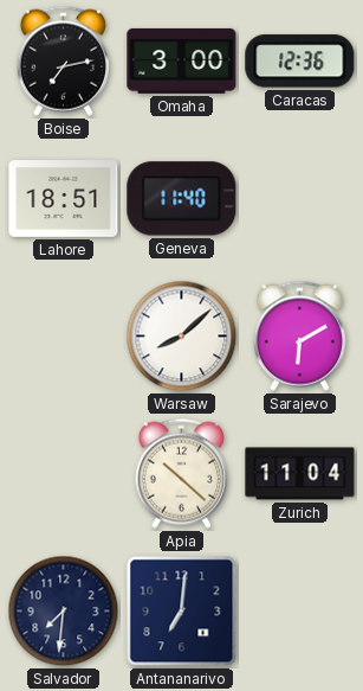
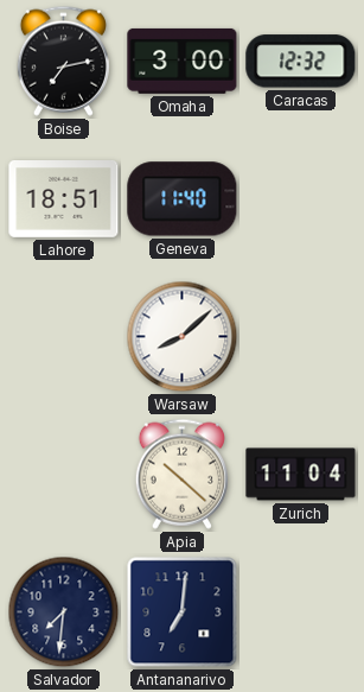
Caracas: 12:36 -> 12:32 (301, 62)
Sarajevo: 6:10 -> none (299, 335)
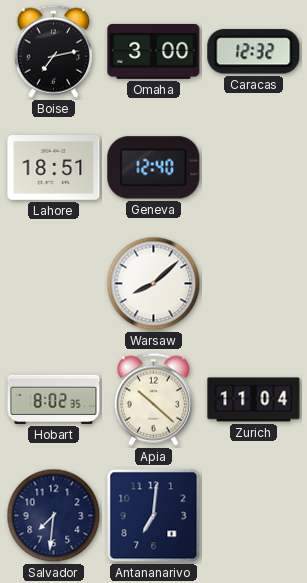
Geneva: 11:40 -> 12:40 (154, 168)
Hobart: none -> 8:02 (54, 399)
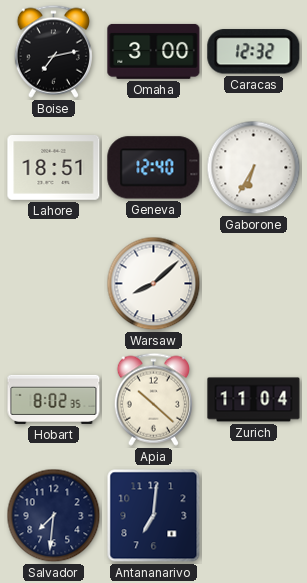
Gaborone: none -> 6:35 (254, 168)
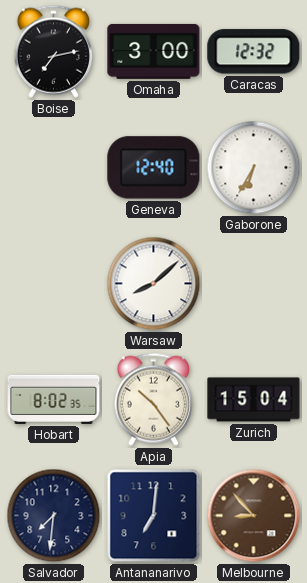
Lahore: 18:51 -> none (54, 168)
Apia: 10:22 -> 10:24 (153, 399)
Zurich: 11:04 -> 15:04 (254, 400)
Melbourne: none -> 8:53 (254, 516)
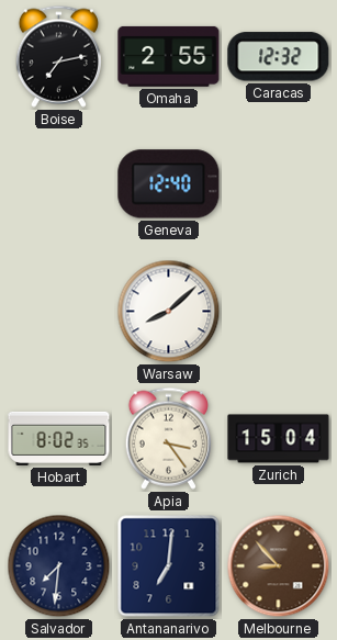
Omaha: 3:00 -> 2:55 (169, 56)
Gaborone: 6:35 -> none (254, 168)
Apia: 10:24 -> 3:24 (168, 438)
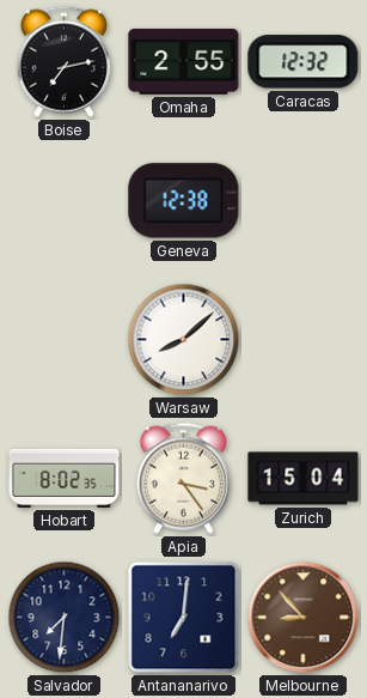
Geneva: 12:40 -> 12:38 (184, 201)
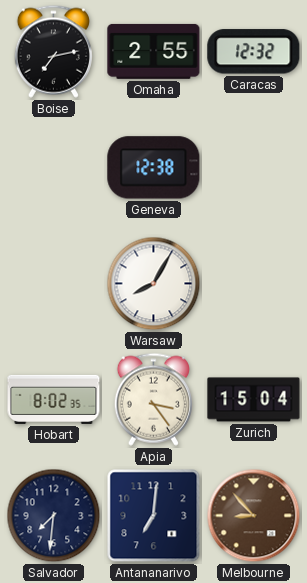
Warsaw: 8:08 -> 8:05 (154, 284)
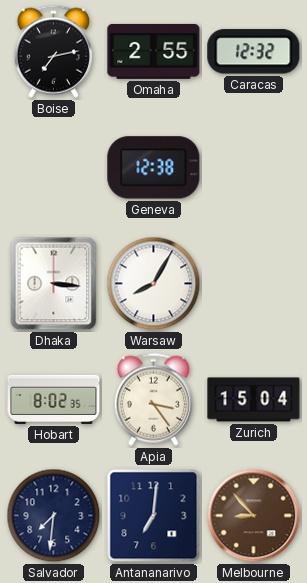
Dhaka: none -> 3:16 (54, 284)
